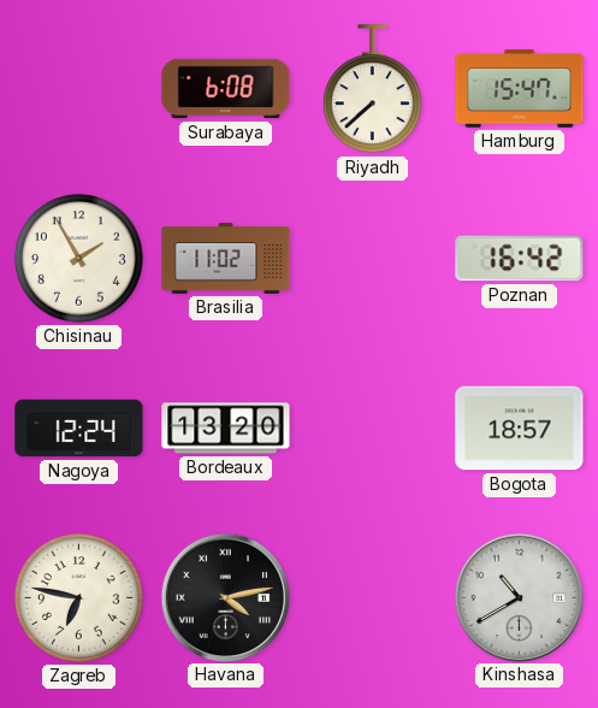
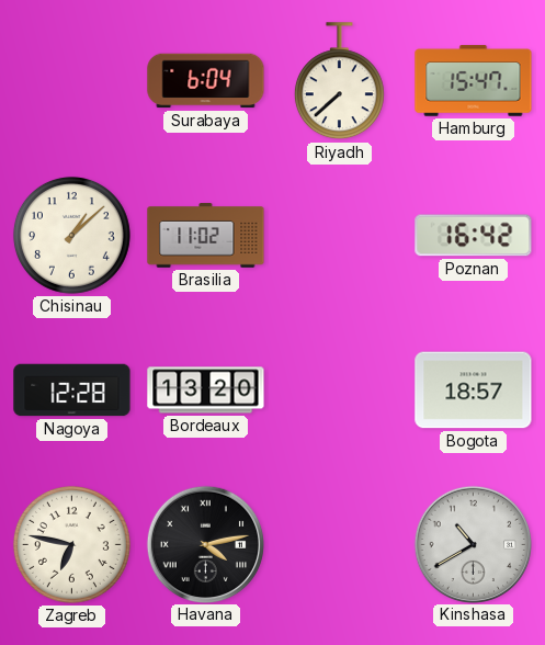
Surabaya: 6:08 -> 6:04 (206, 81)
Chisinau: 1:55 -> 1:08 (71, 235)
Nagoya: 12:24 -> 12:28 (72, 391)
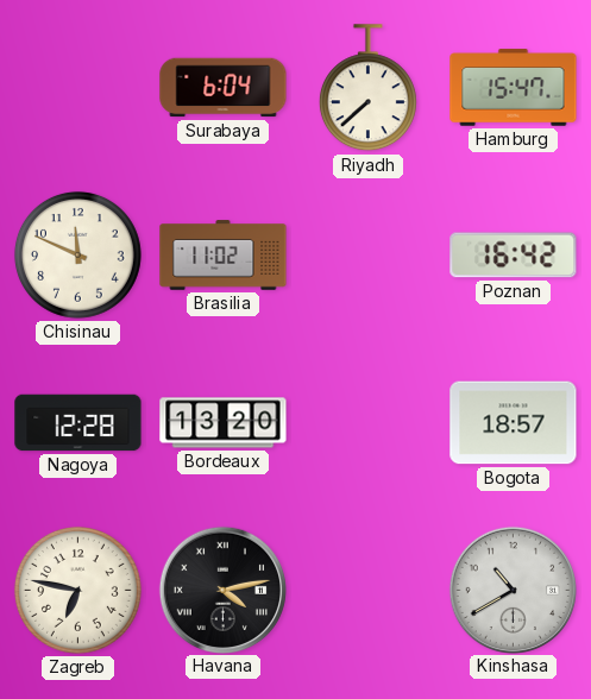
Chisinau: 1:08 -> 11:49 (77, 254)
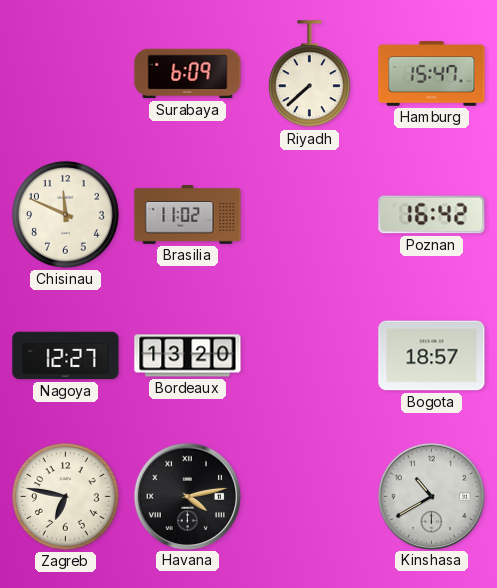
Surabaya: 6:04 -> 6:09 (188, 74)
Nagoya: 12:28 -> 12:27 (66, 356)
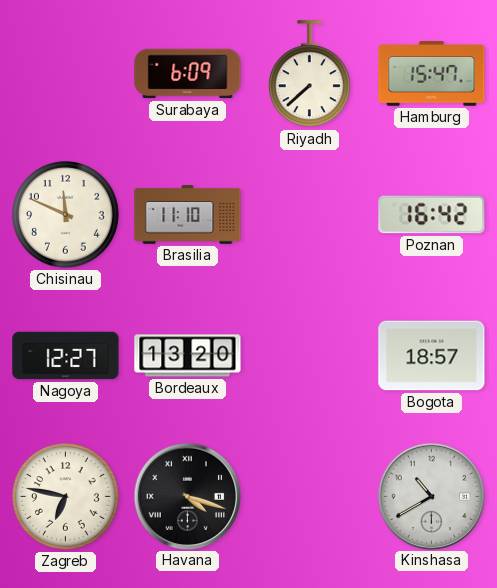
Brasilia: 11:02 -> 11:10 (188, 215)
Havana: 4:13 -> 4:18 (187, 496)
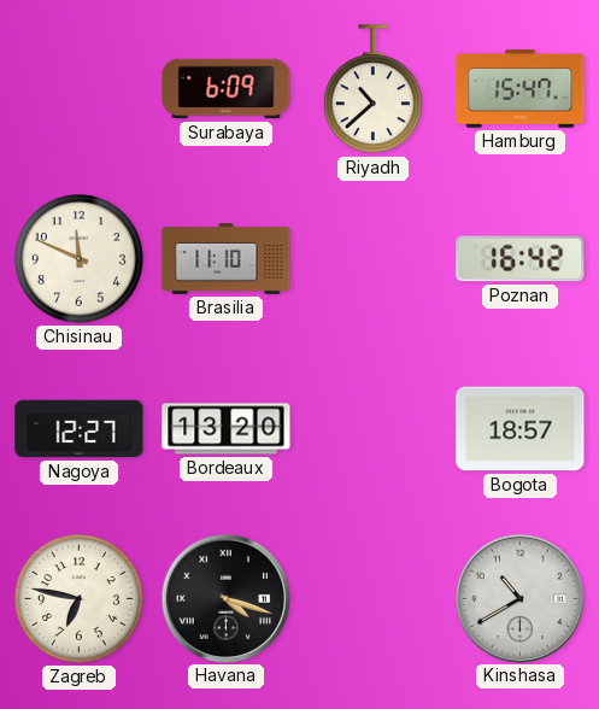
Riyadh: 7:38 -> 10:38 (372, 89)
